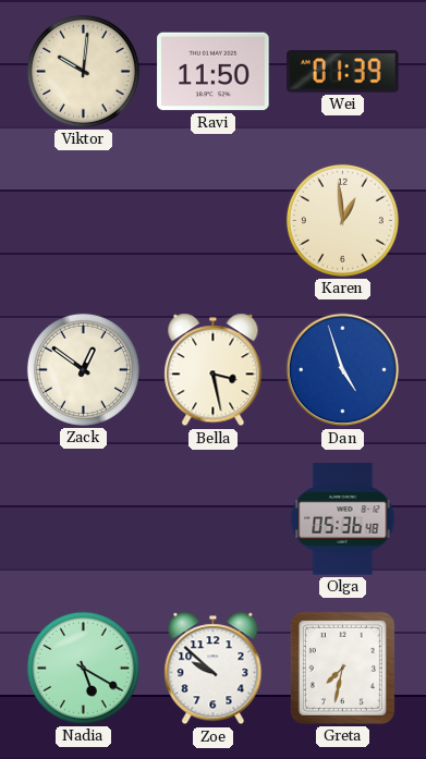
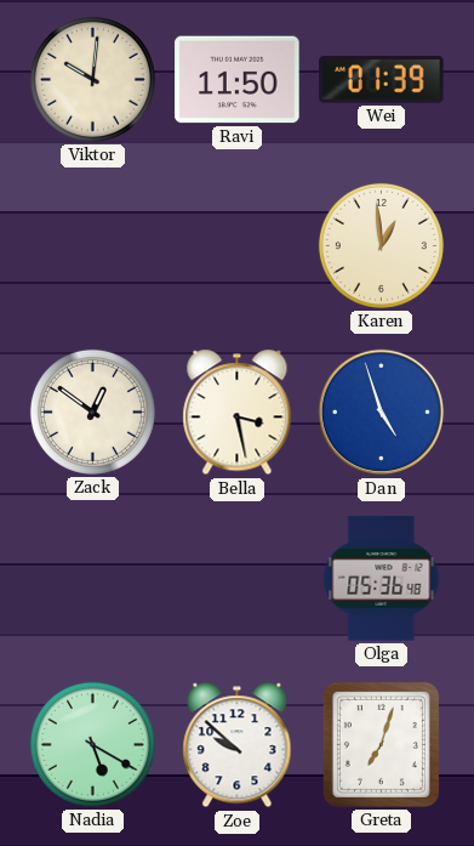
Greta: 7:32 -> 7:03 (381, 744)
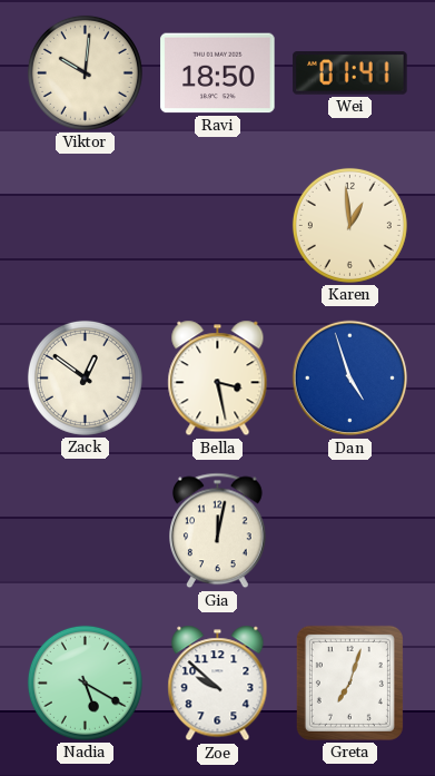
Ravi: 11:50 -> 18:50 (218, 73)
Wei: 01:39 -> 01:41 (350, 73)
Gia: none -> 12:02 (218, 531)
Olga: 05:36 -> none (382, 579)
